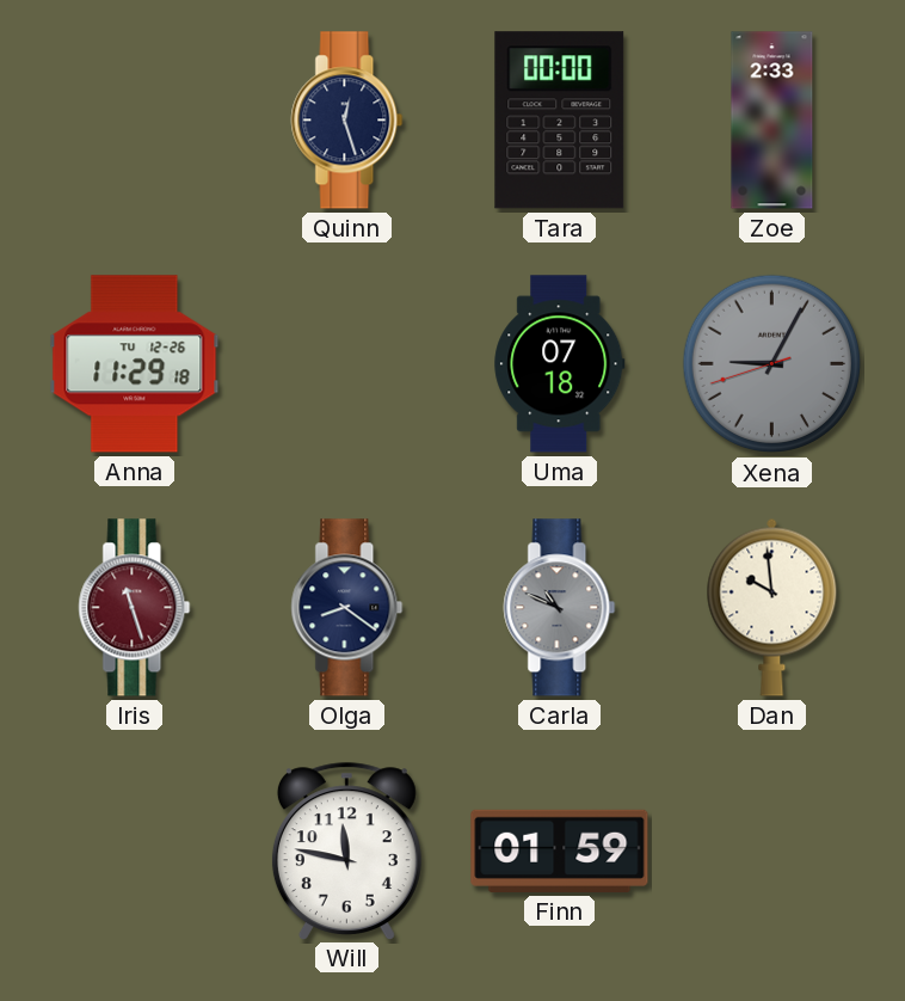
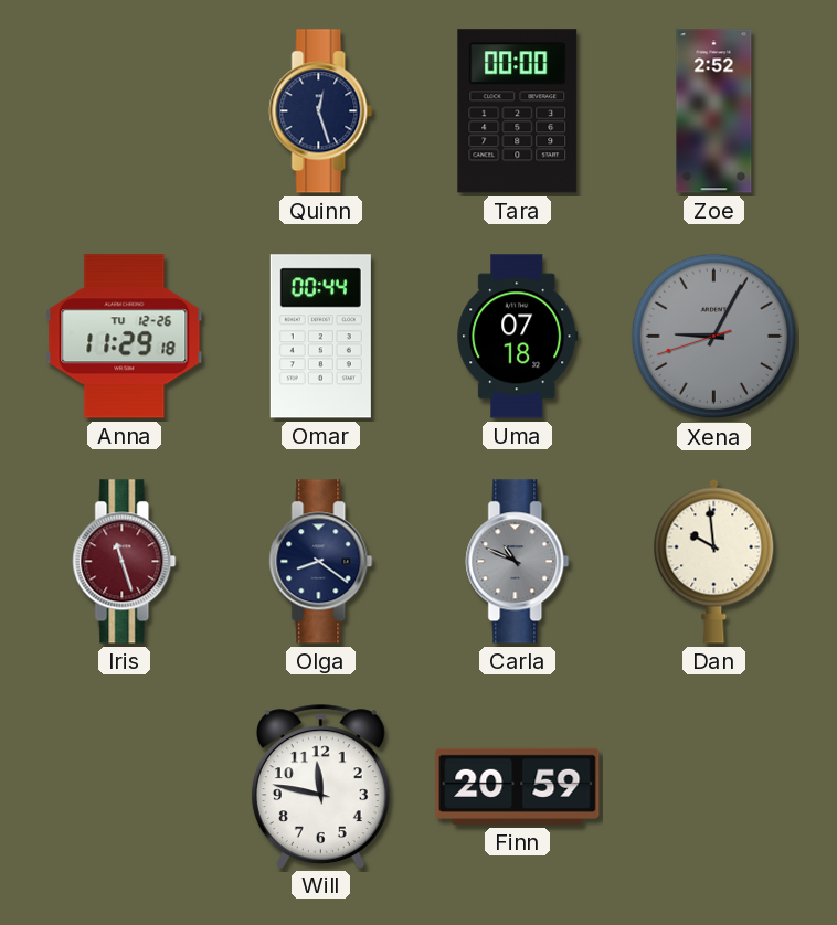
Zoe: 2:33 -> 2:52 (714, 111)
Omar: none -> 00:44 (320, 337)
Finn: 01:59 -> 20:59 (518, 786)
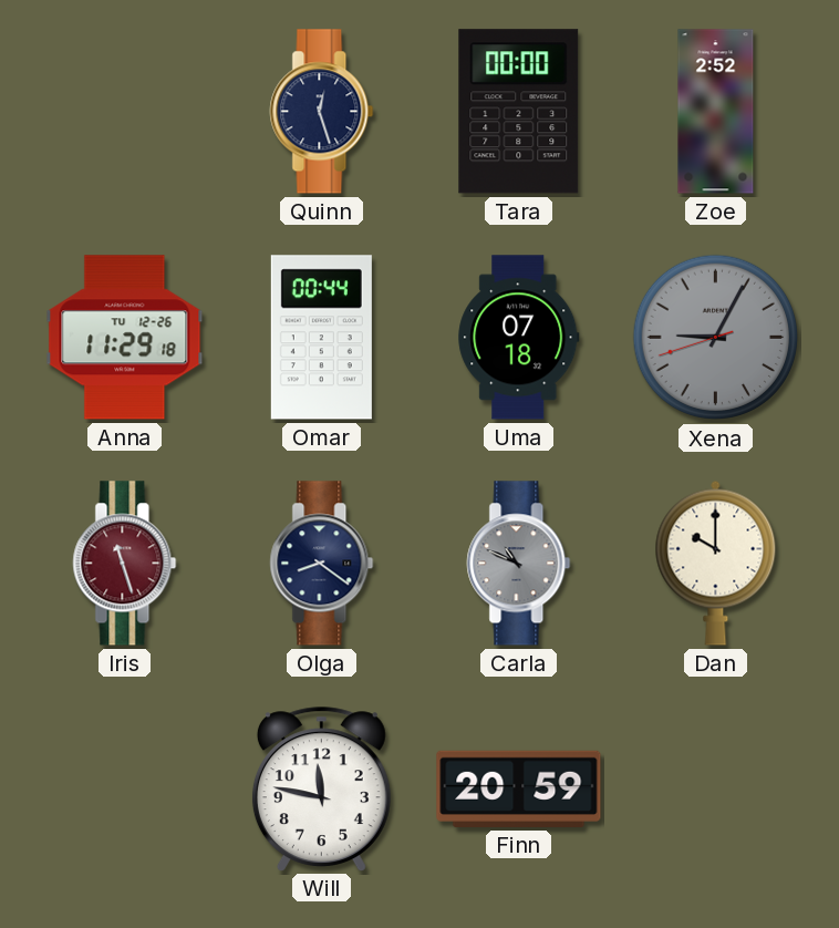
Dan: 9:59 -> 10:00 (716, 563)
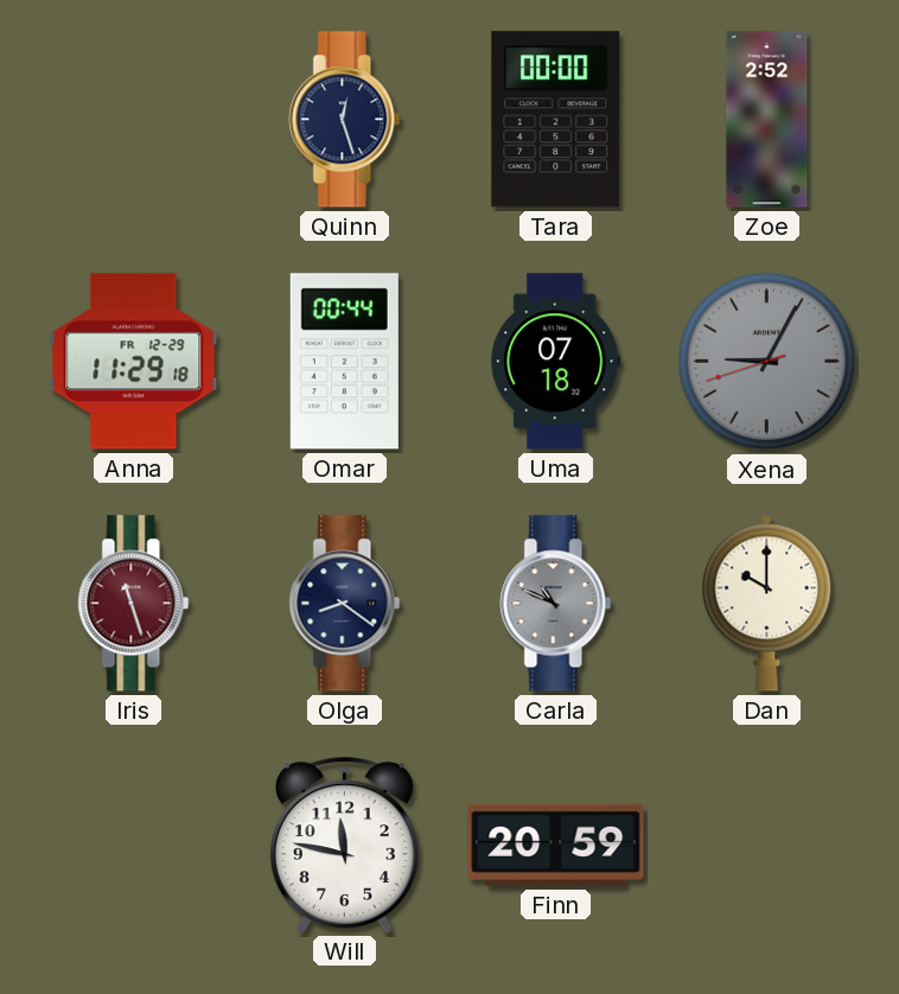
Anna date: TU 12-26 -> FR 12-29 (134, 362)
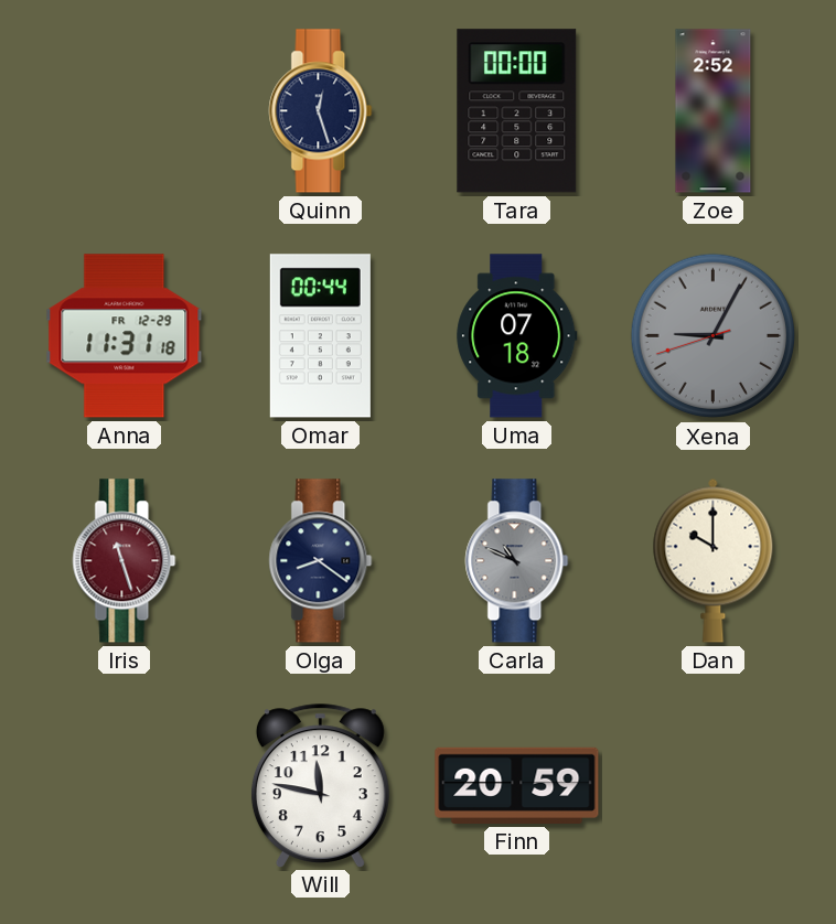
Anna: 11:29 -> 11:31 (125, 336)
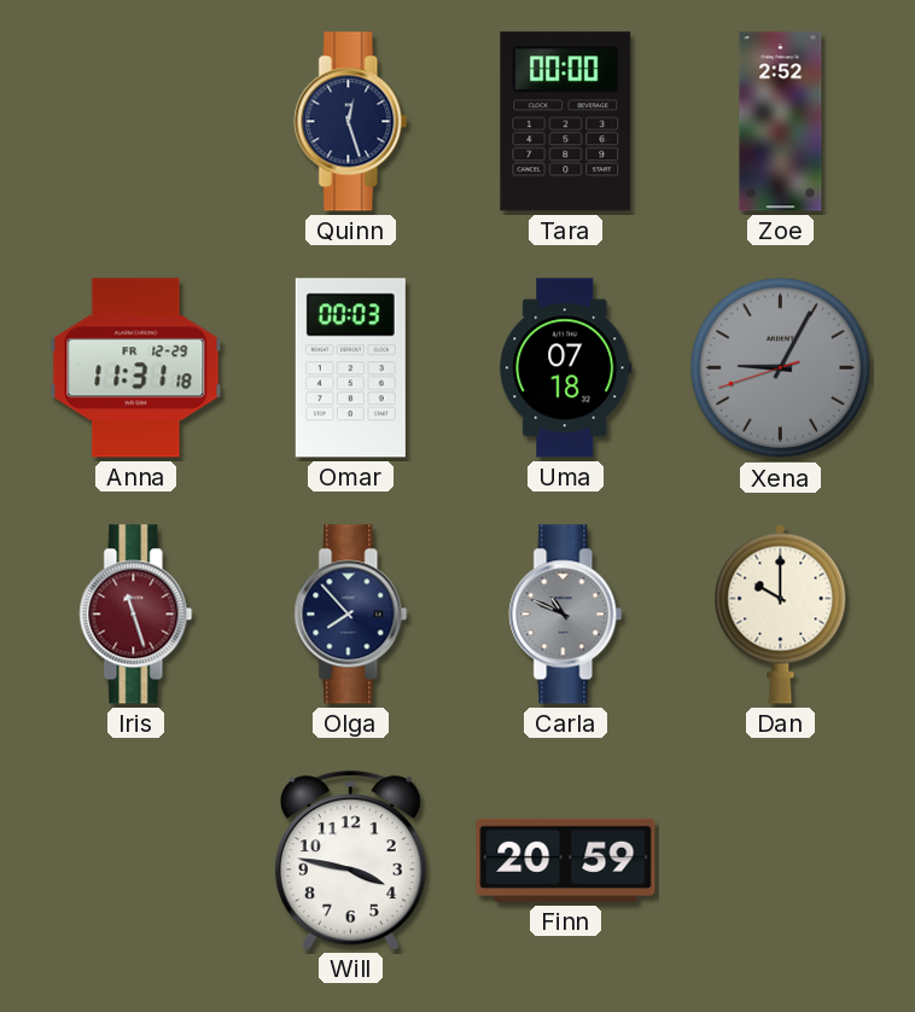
Omar: 00:44 -> 00:03 (350, 368)
Olga: 8:21 -> 7:53 (351, 615)
Will: 11:47 -> 3:47 (350, 860)
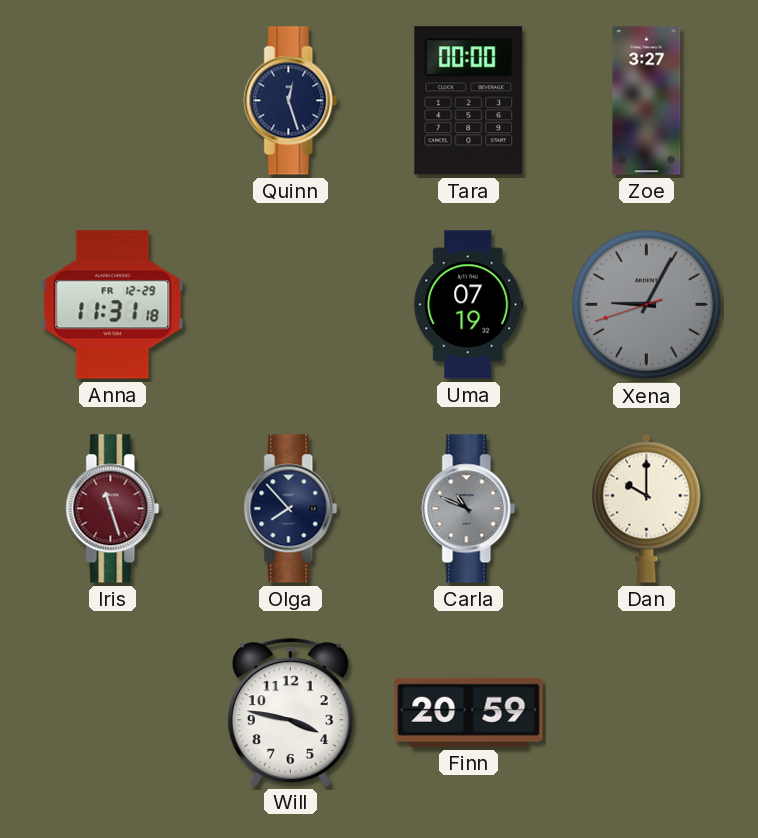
Zoe: 2:52 -> 3:27 (647, 101)
Omar: 00:03 -> none (350, 368)
Uma: 07:18 -> 07:19 (469, 305)
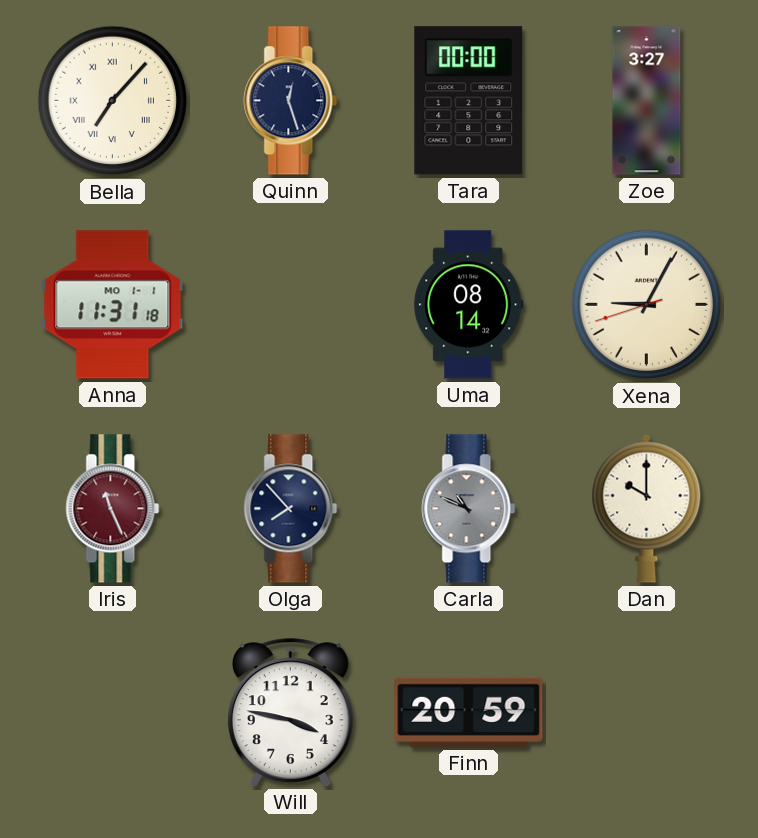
Bella: none -> 7:07 (113, 101)
Anna date: FR 12-29 -> MO 1-1 (113, 305)
Uma: 07:19 -> 08:14 (469, 305)
Xena dial: grey -> cream (647, 305)
Iris: 11:27 -> 11:26 (113, 509)
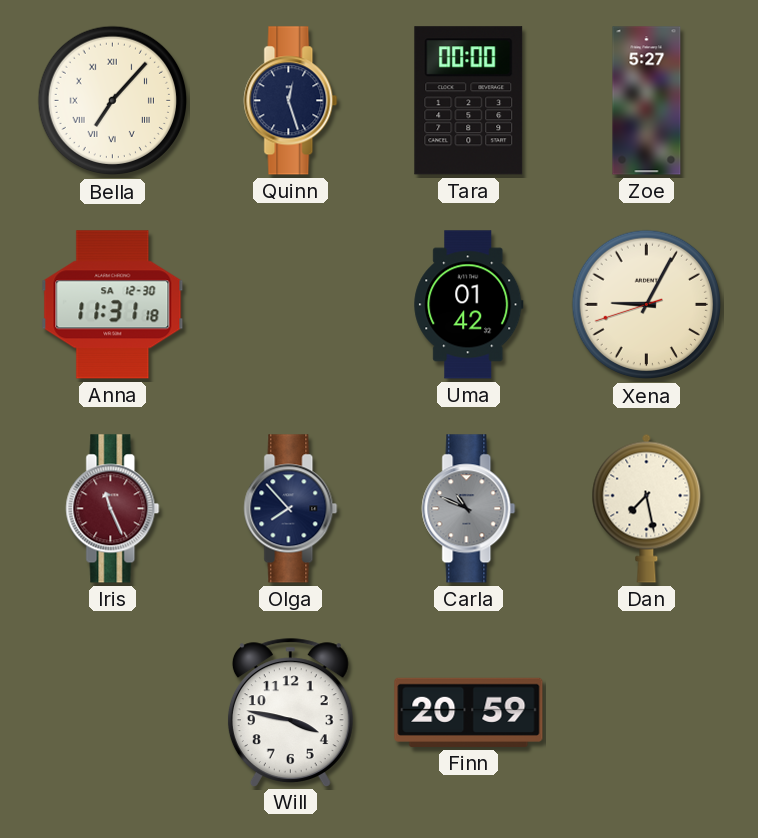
Zoe: 3:27 -> 5:27 (647, 101)
Anna date: MO 1-1 -> SA 12-30 (113, 305)
Uma: 08:14 -> 01:42 (469, 305)
Dan: 10:00 -> 7:28 (647, 508)
